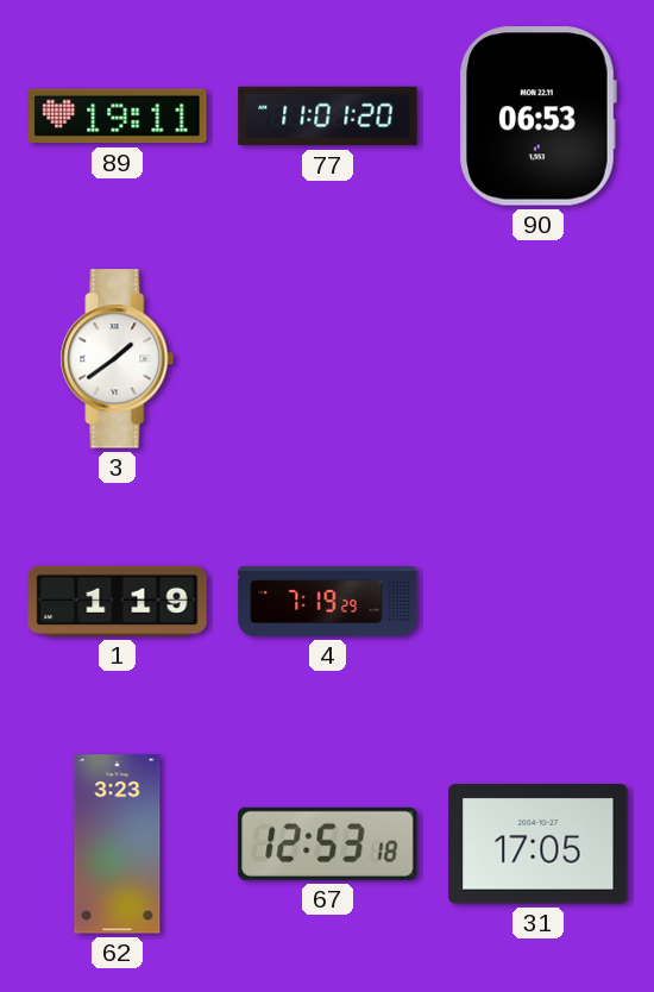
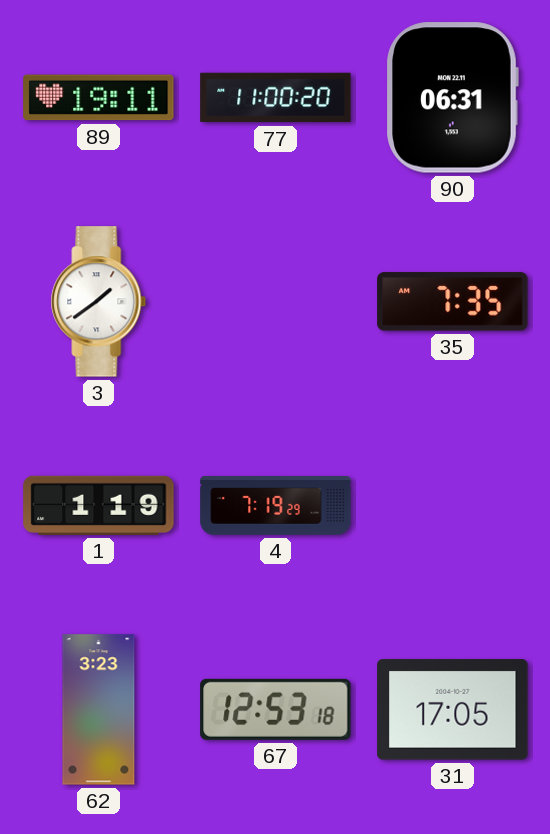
77: 11:01 -> 11:00 (276, 98)
90: 06:53 -> 06:31 (452, 98)
35: none -> 7:35 (453, 302)
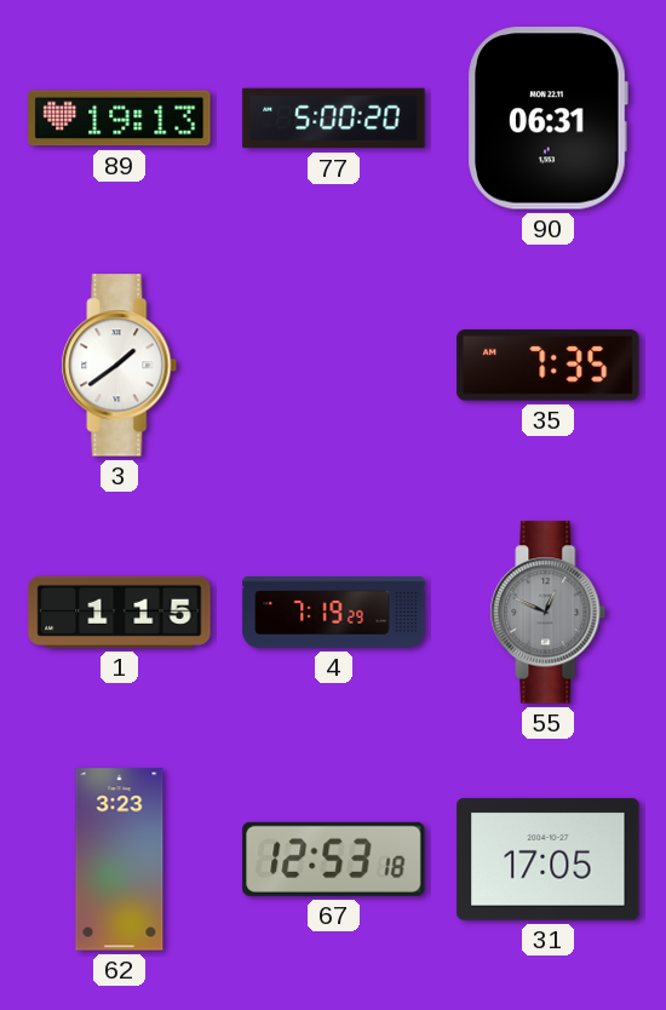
89: 19:11 -> 19:13 (120, 119)
77: 11:00 -> 5:00 (334, 119)
1: 1:19 -> 1:15 (120, 612)
55: none -> 12:49 (549, 613)
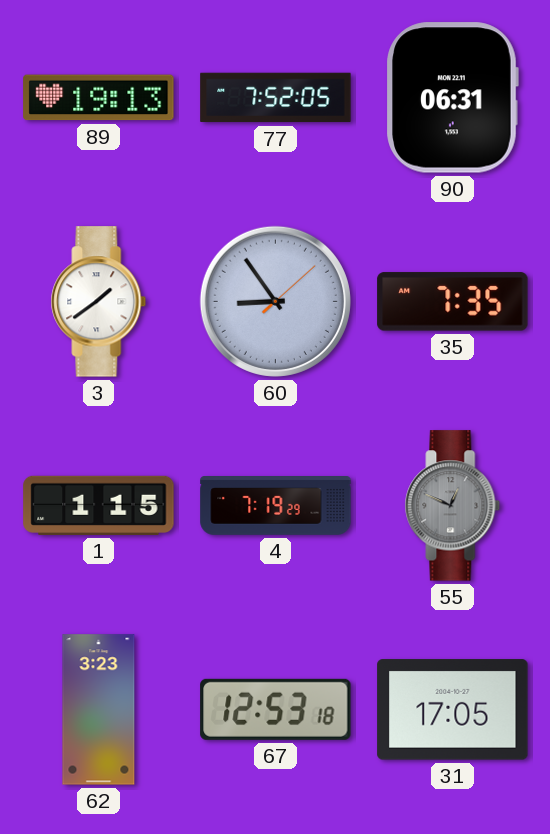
77: 5:00 -> 7:52 (276, 98)
60: none -> 8:54 (275, 301)
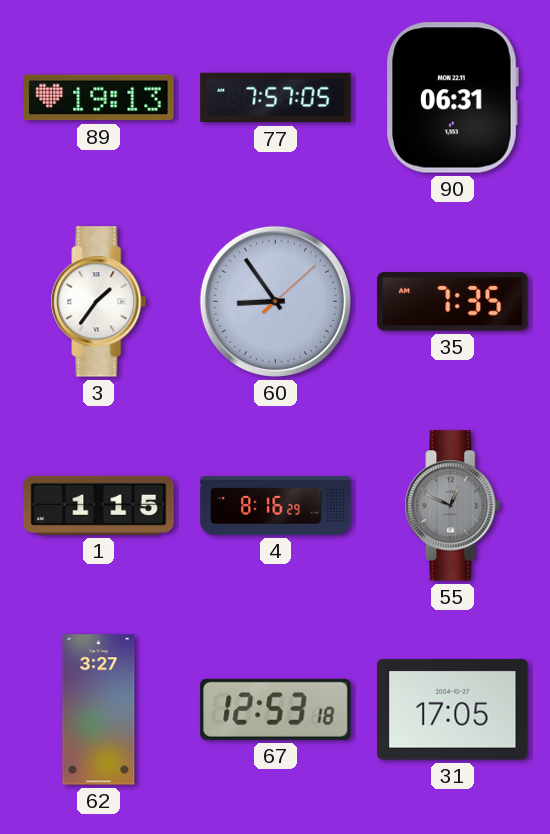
77: 7:52 -> 7:57 (276, 98)
3: 1:39 -> 1:36 (99, 302)
4: 7:19 -> 8:16 (276, 506)
62: 3:23 -> 3:27 (99, 710)
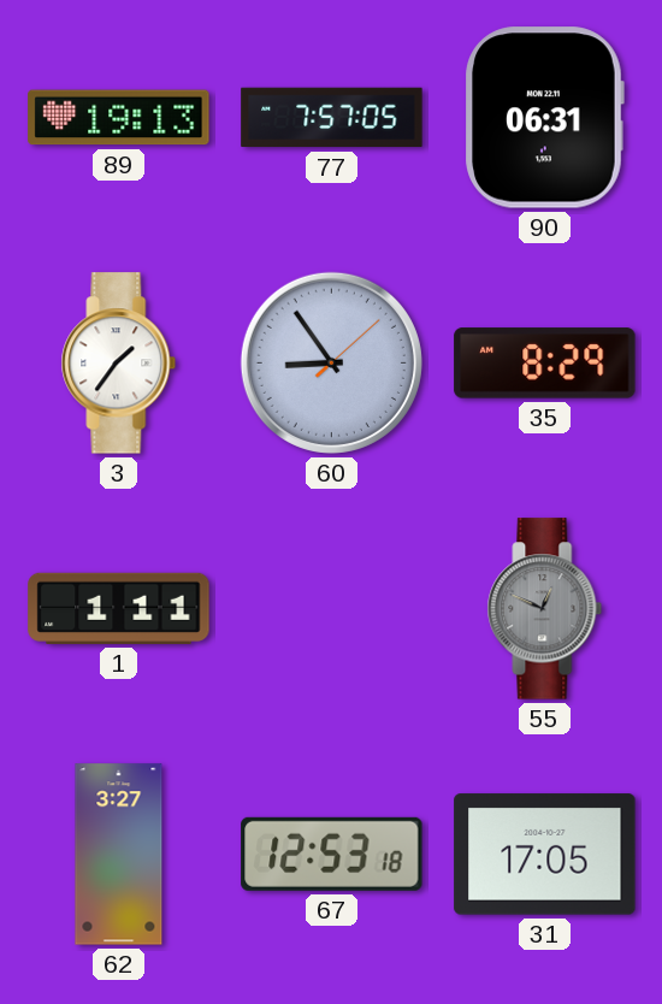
35: 7:35 -> 8:29 (545, 364)
1: 1:15 -> 1:11 (119, 608)
4: 8:16 -> none (276, 506)
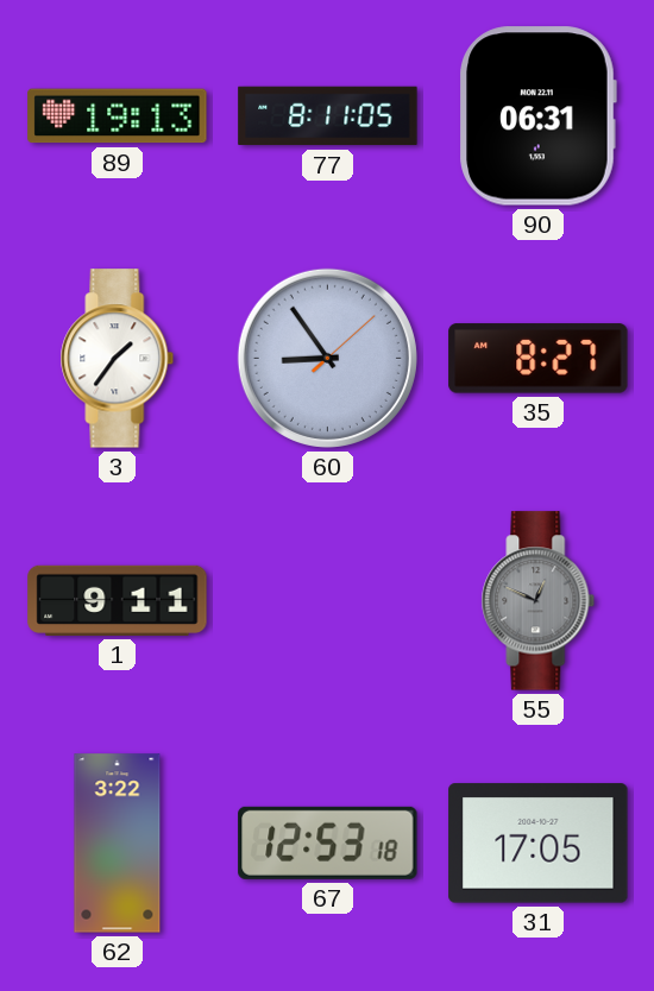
77: 7:57 -> 8:11 (328, 116)
35: 8:29 -> 8:27 (539, 359)
1: 1:11 -> 9:11 (118, 600)
62: 3:27 -> 3:22 (118, 844)
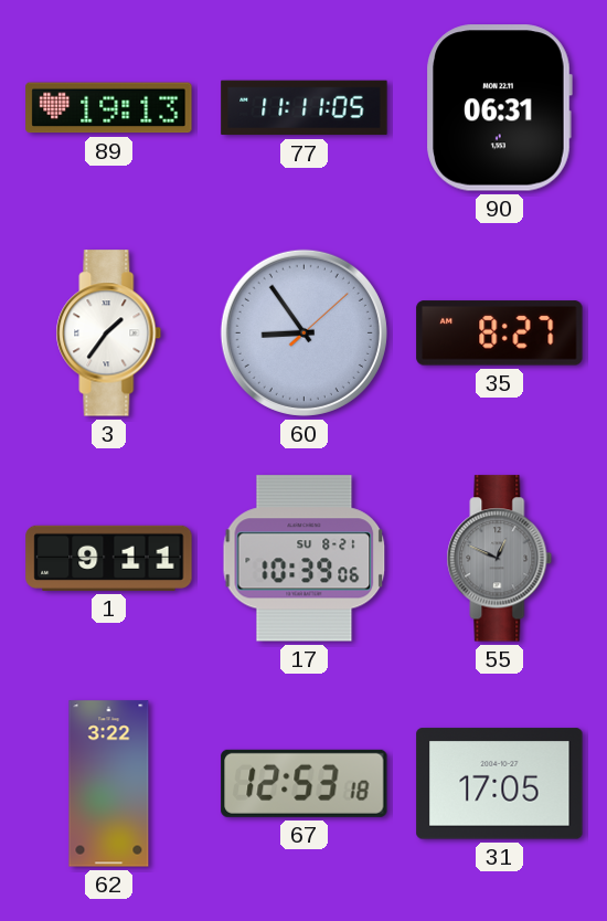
77: 8:11 -> 11:11 (305, 108)
17: none -> 10:39 (305, 559)
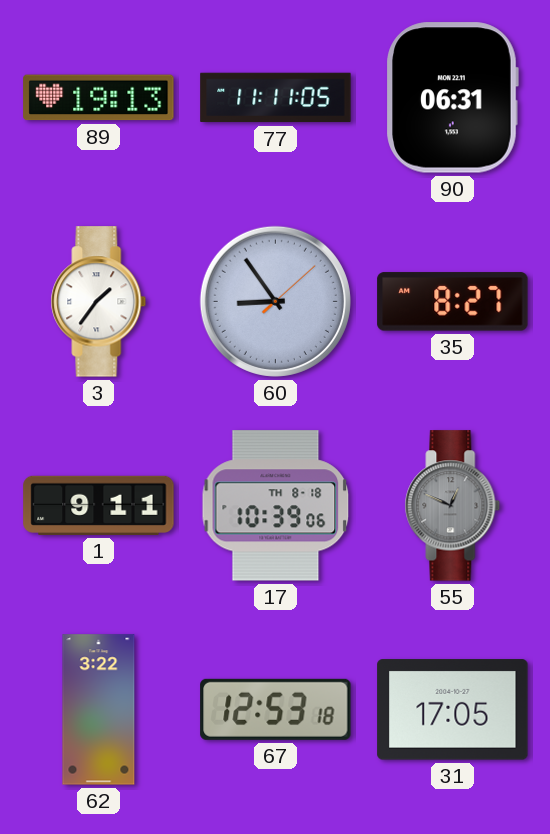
17 date: SU 8-21 -> TH 8-18 (276, 506)
